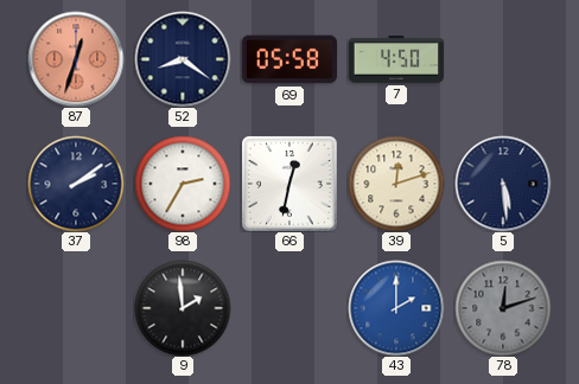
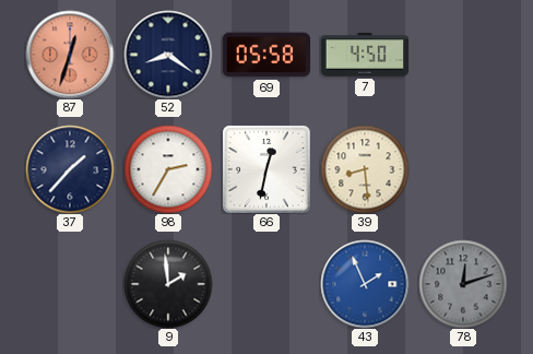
37: 2:09 -> 1:37 (70, 169)
39: 12:12 -> 8:29 (365, 169)
5: 5:29 -> none (503, 184)
43: 2:00 -> 1:56 (365, 284)
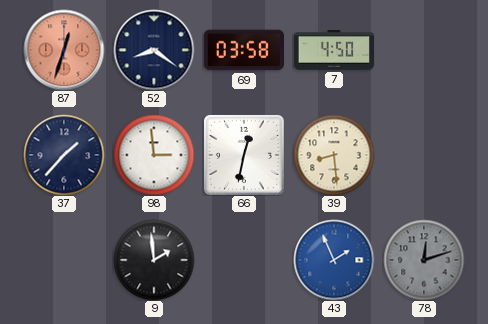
69: 05:58 -> 03:58 (243, 50)
98: 2:35 -> 2:59 (154, 155)
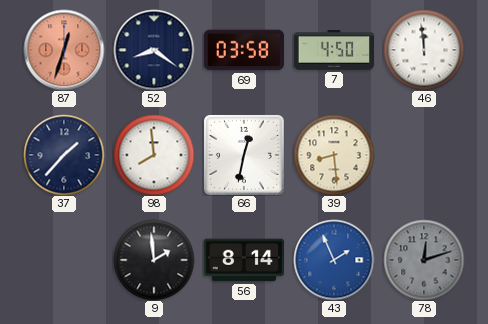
46: none -> 11:59 (424, 50)
98: 2:59 -> 7:59 (154, 155)
56: none -> 8:14 (243, 260)
